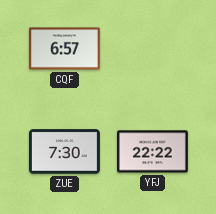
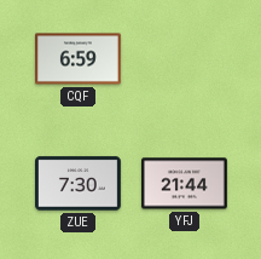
CQF: 6:57 -> 6:59 (79, 59)
YFJ: 22:22 -> 21:44 (185, 184)
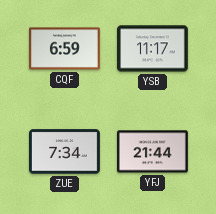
YSB: none -> 11:17 (153, 49)
ZUE: 7:30 -> 7:34 (65, 152)
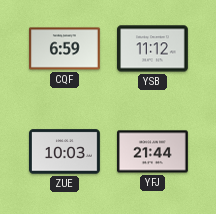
YSB: 11:17 -> 11:12 (153, 49)
ZUE: 7:34 -> 10:03 (65, 152)
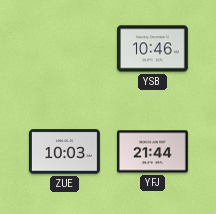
CQF: 6:59 -> none (65, 49)
YSB: 11:12 -> 10:46 (153, 49)
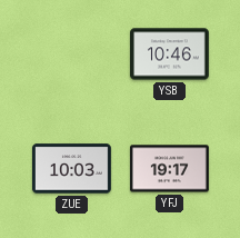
YFJ: 21:44 -> 19:17 (170, 169)
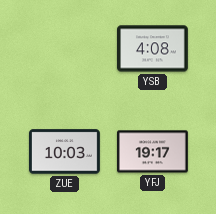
YSB: 10:46 -> 4:08 (153, 49)
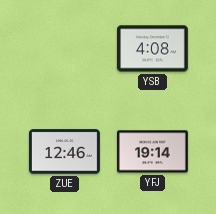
ZUE: 10:03 -> 12:46 (65, 152)
YFJ: 19:17 -> 19:14 (153, 152)
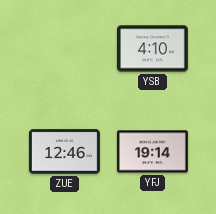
YSB: 4:08 -> 4:10 (153, 49)
